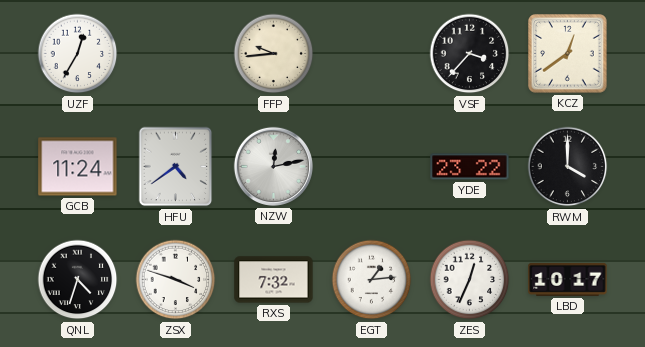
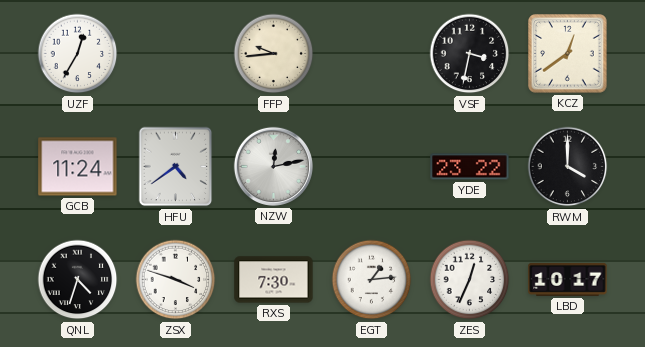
VSF: 3:37 -> 3:32 (470, 54)
RXS: 7:32 -> 7:30 (274, 280)
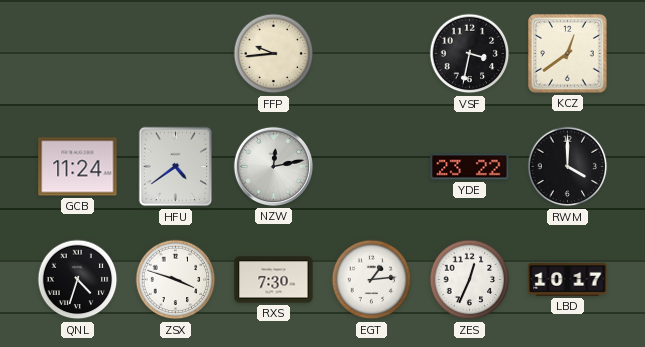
UZF: 12:35 -> none (78, 54)
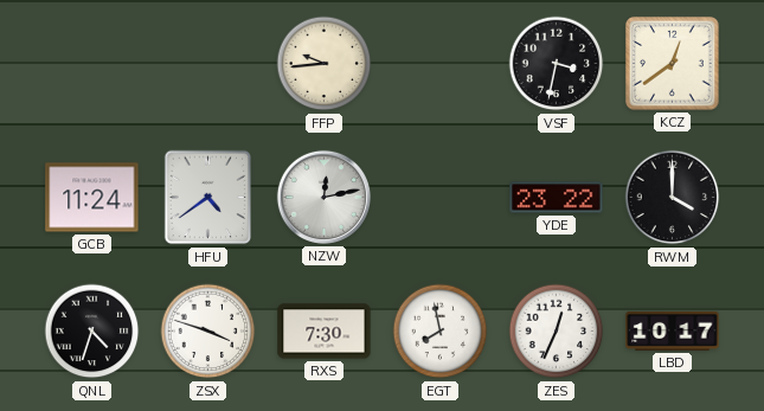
EGT: 1:14 -> 7:58 (441, 332)
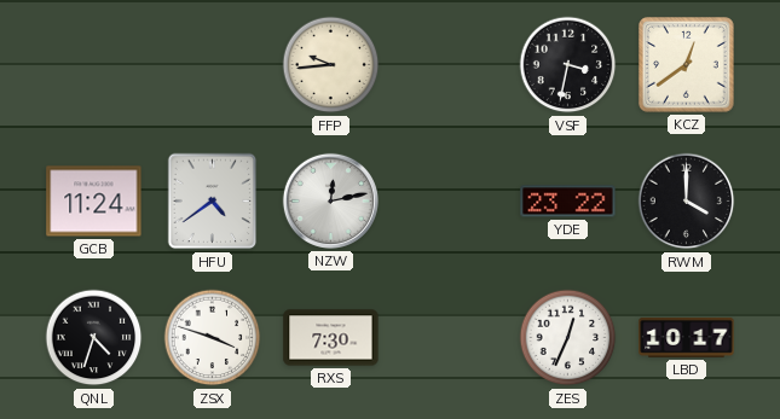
EGT: 7:58 -> none (441, 332)
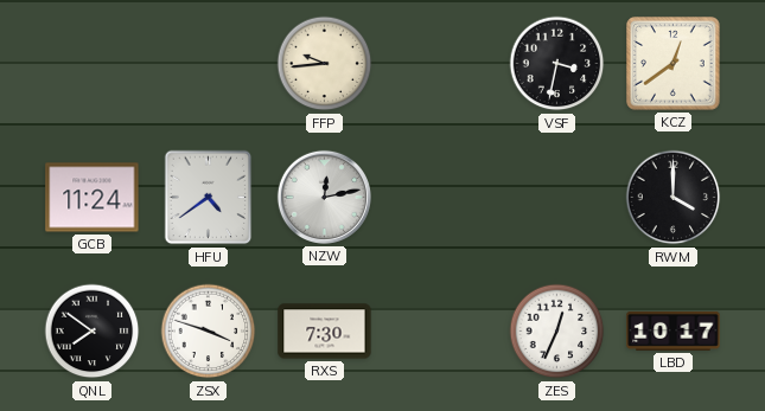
YDE: 23:22 -> none (568, 202)
QNL: 4:33 -> 7:51 (93, 332)
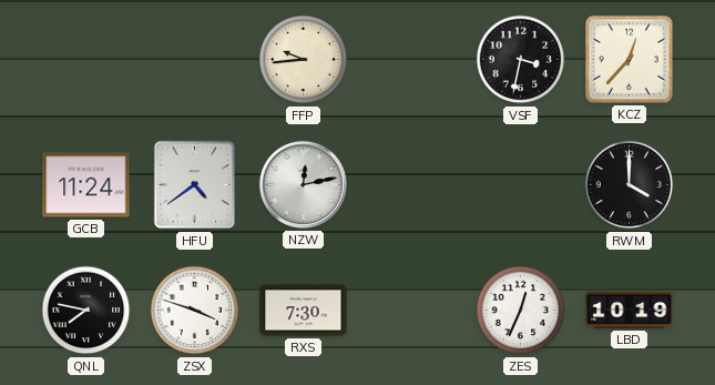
KCZ: 12:39 -> 12:37 (630, 60)
QNL: 7:51 -> 7:47 (86, 311)
LBD: 10:17 -> 10:19 (630, 310)
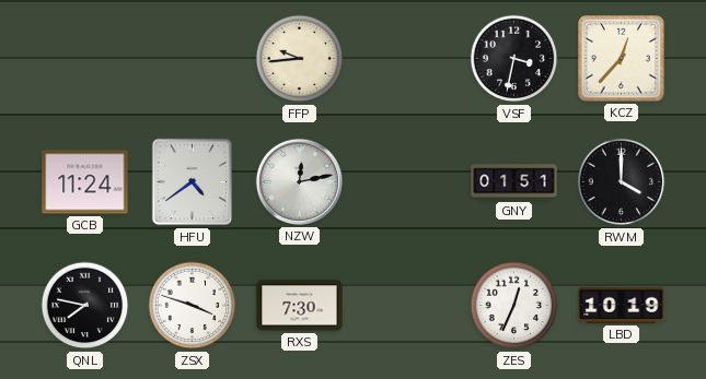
GNY: none -> 01:51 (514, 182)
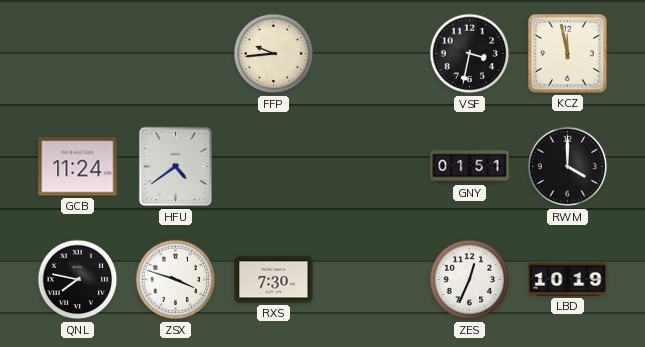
KCZ: 12:37 -> 11:58 (568, 54)
NZW: 12:13 -> none (299, 181)
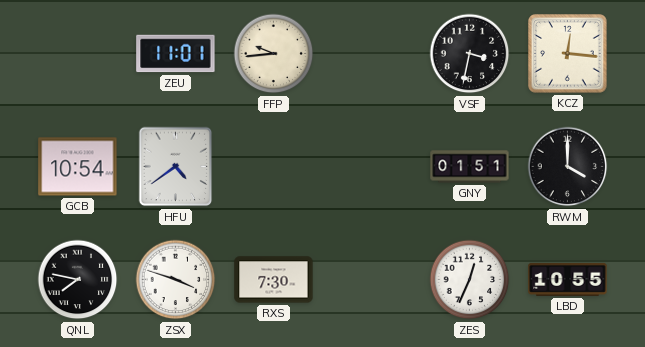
ZEU: none -> 11:01 (176, 54)
KCZ: 11:58 -> 12:16 (568, 54)
GCB: 11:24 -> 10:54 (78, 167)
LBD: 10:19 -> 10:55 (568, 279)
